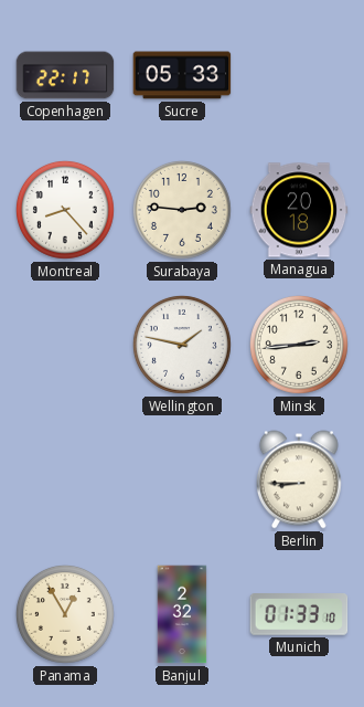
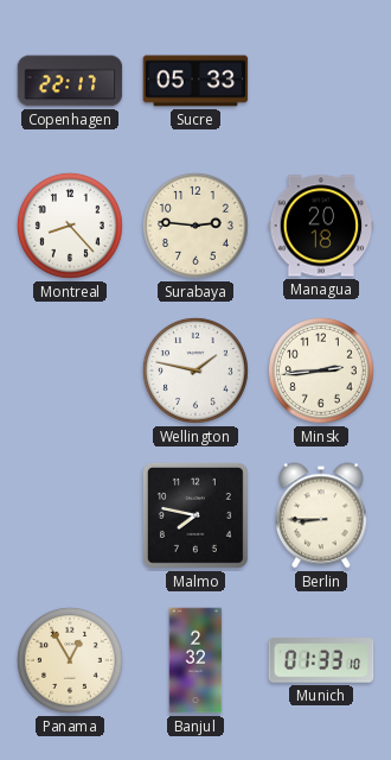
Malmo: none -> 7:47 (195, 515)
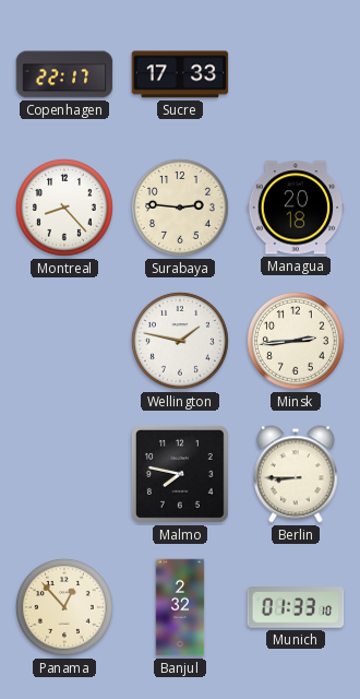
Sucre: 05:33 -> 17:33 (180, 74)
Panama: 12:55 -> 12:53 (64, 607)
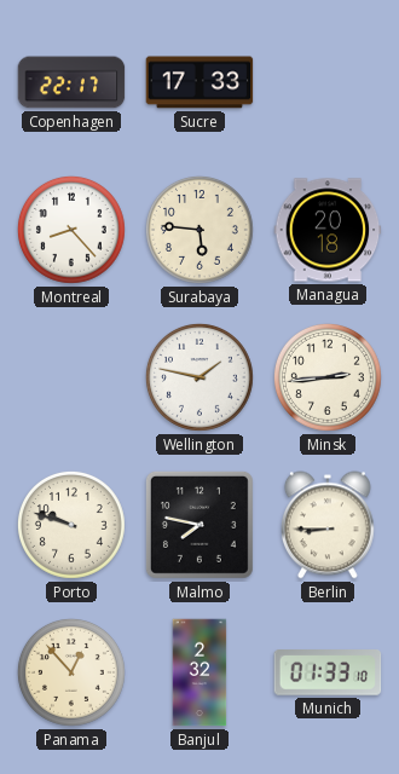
Surabaya: 2:46 -> 5:46 (199, 230)
Porto: none -> 9:48 (71, 525)
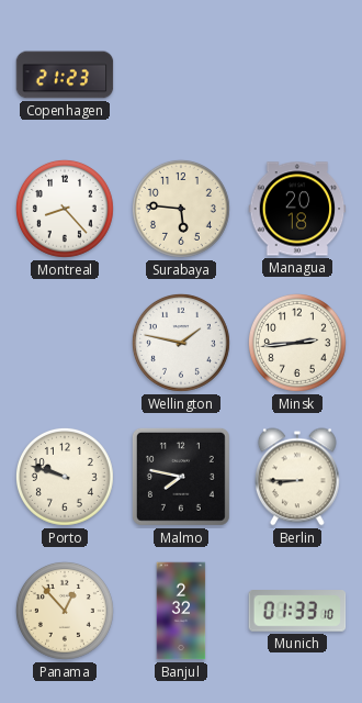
Copenhagen: 22:17 -> 21:23 (65, 75)
Sucre: 17:33 -> none (199, 82)
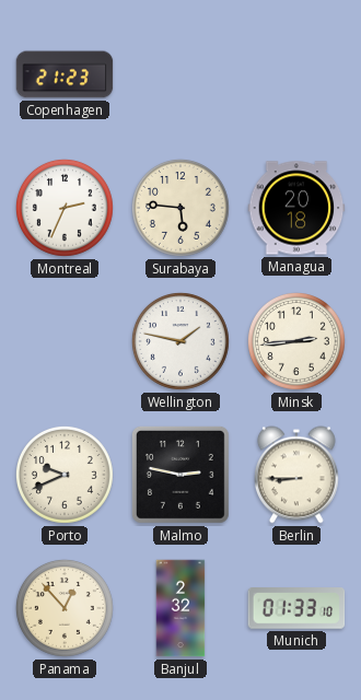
Montreal: 8:23 -> 2:34 (65, 208)
Porto: 9:48 -> 9:41 (65, 475)
Malmo: 7:47 -> 2:47 (180, 475)
